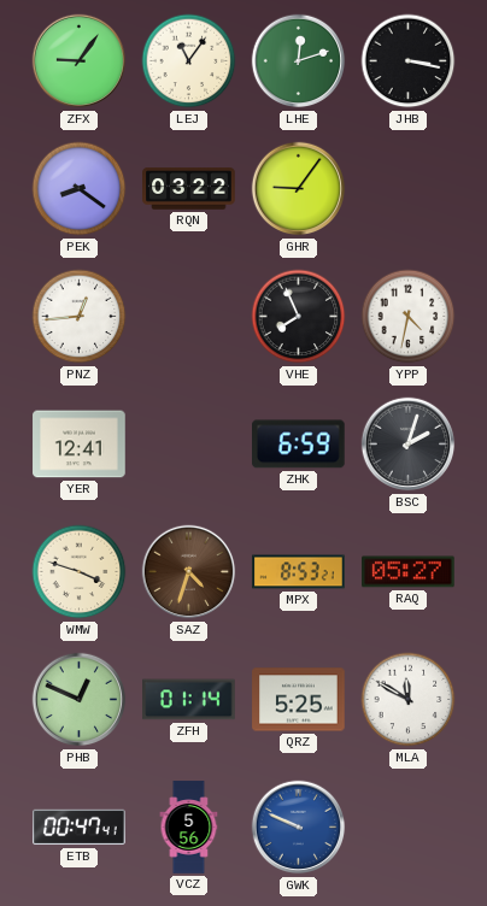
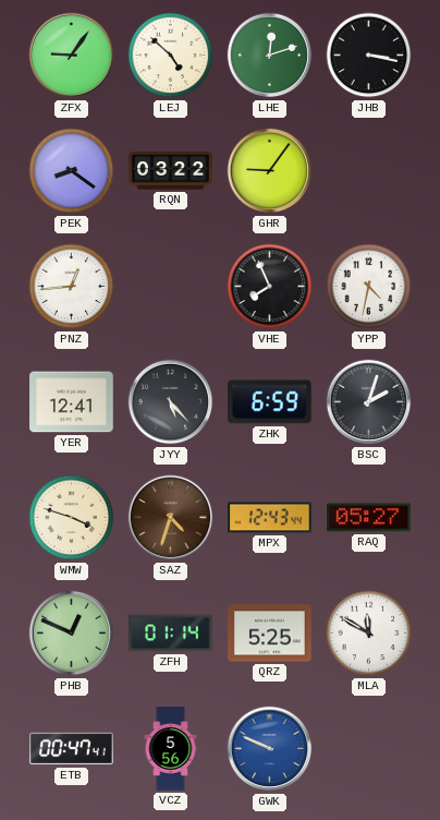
LEJ: 11:06 -> 4:52 (171, 56)
JYY: none -> 5:23 (171, 402)
MPX: 8:53 -> 12:43 (270, 518)
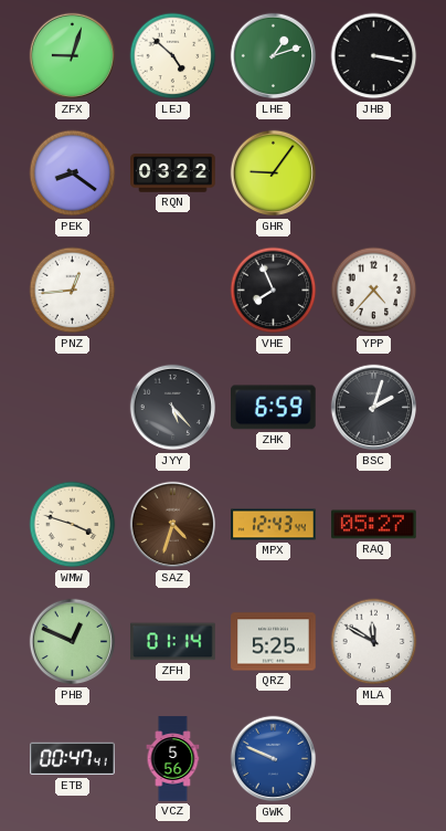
ZFX: 9:06 -> 9:03 (73, 56)
LHE: 12:12 -> 1:12 (274, 56)
YPP: 4:32 -> 4:37 (374, 291)
YER: 12:41 -> none (72, 402)
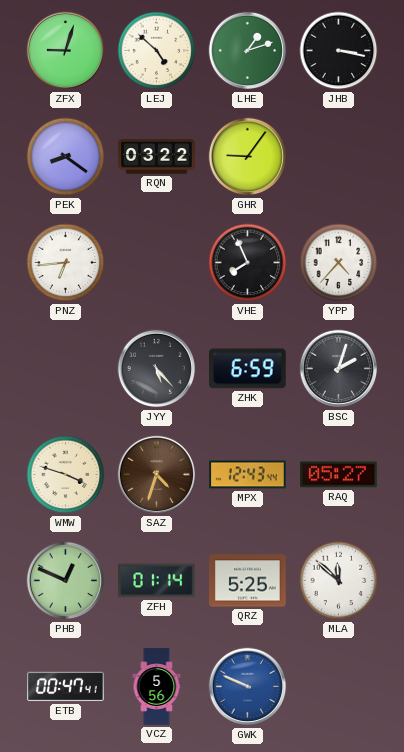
PNZ: 12:44 -> 6:44 (66, 263)
MLA: 11:50 -> 11:52 (339, 581)
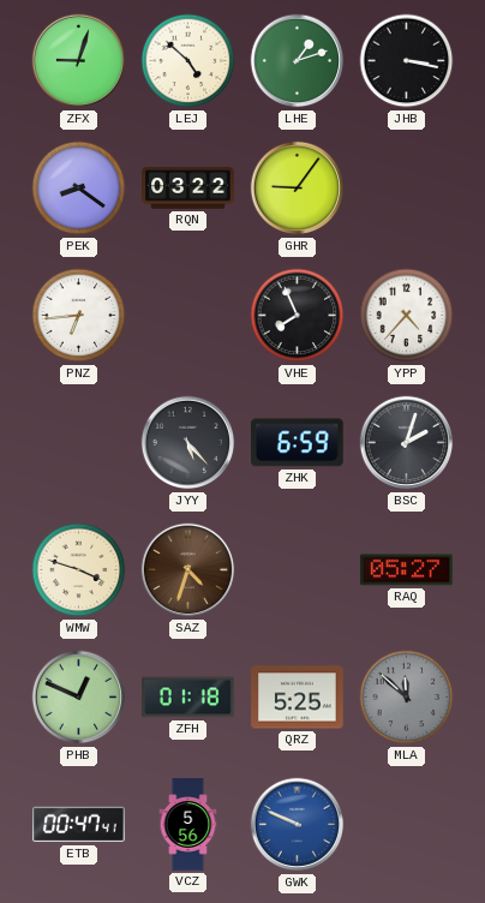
MPX: 12:43 -> none (248, 475)
ZFH: 01:14 -> 01:18 (188, 698)
MLA dial: white -> grey (407, 698)
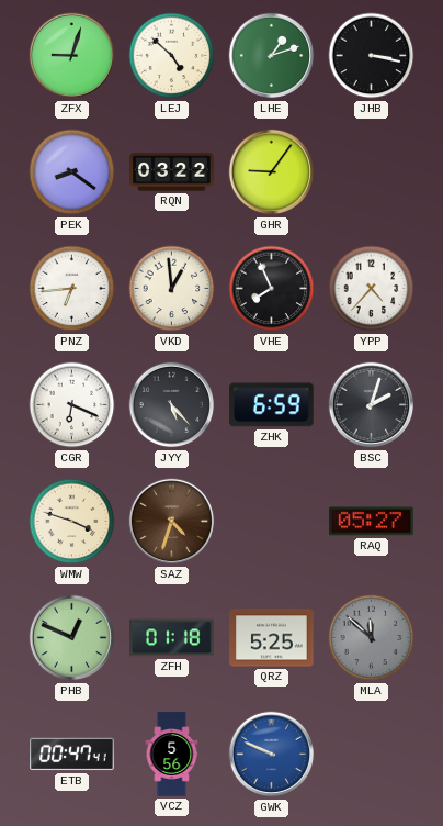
VKD: none -> 12:59 (172, 289)
CGR: none -> 6:19 (72, 405)
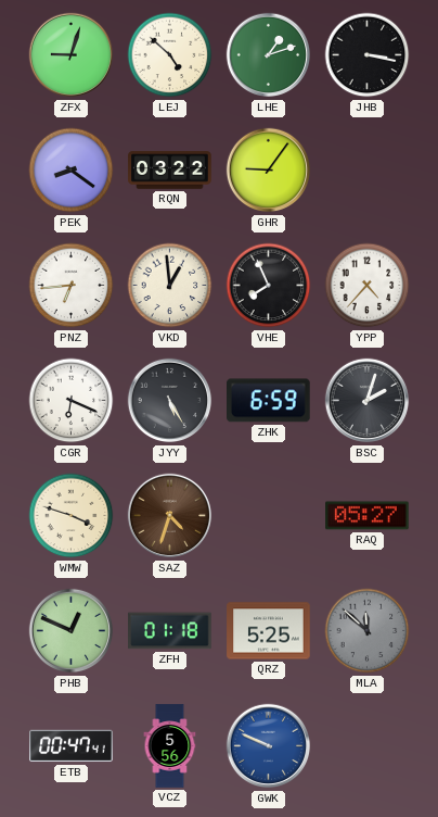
JYY: 5:23 -> 5:25 (170, 401)
